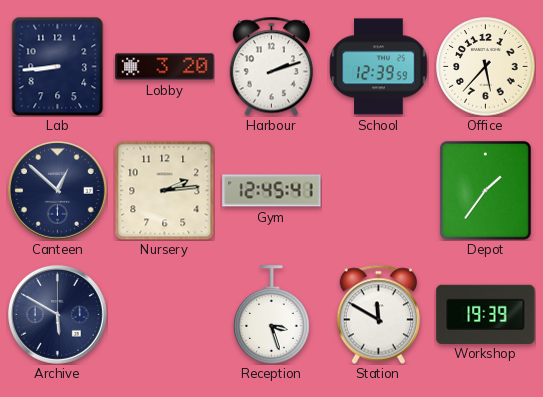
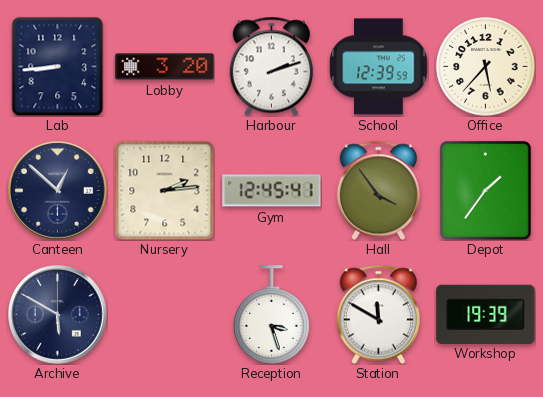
Hall: none -> 3:54 (378, 190)
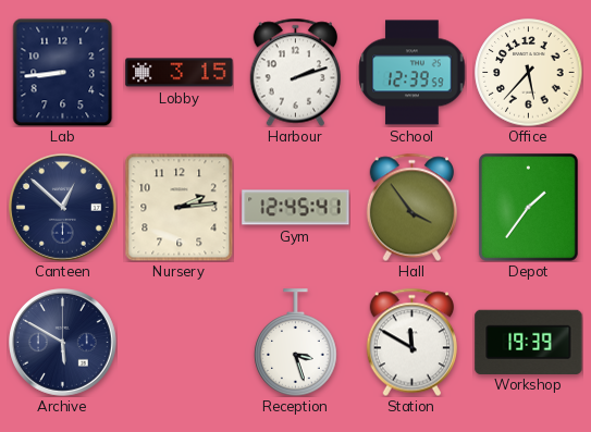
Lobby: 3:20 -> 3:15 (180, 73)
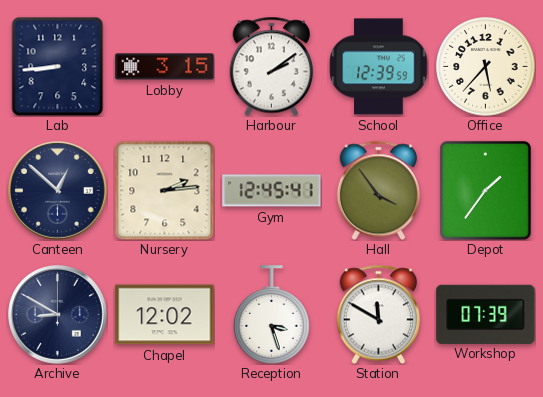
Harbour: 2:12 -> 2:09 (271, 66)
Archive: 5:50 -> 8:50 (58, 315)
Chapel: none -> 12:02 (165, 315)
Workshop: 19:39 -> 07:39 (486, 314)
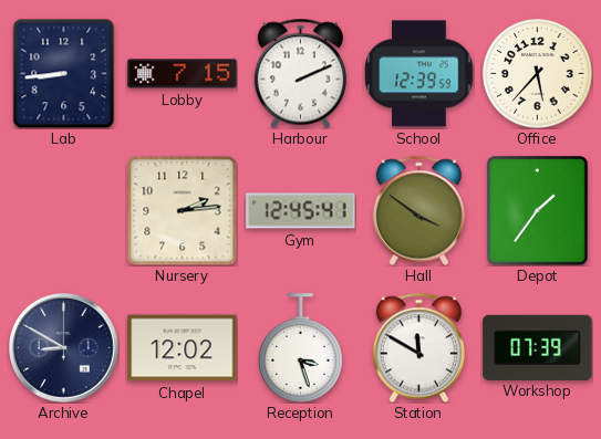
Lobby: 3:15 -> 7:15 (183, 74)
Harbour: 2:09 -> 2:11 (300, 73)
Canteen: 12:52 -> none (58, 191)
Hall: 3:54 -> 3:51 (418, 210)
